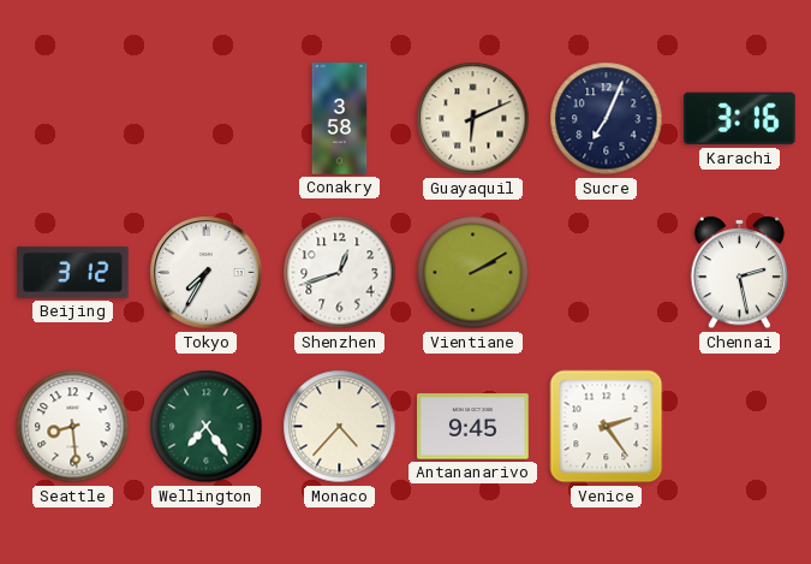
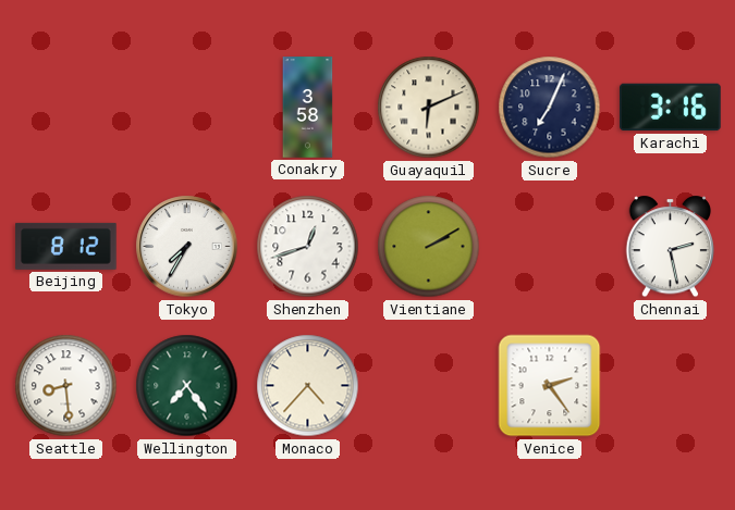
Beijing: 3:12 -> 8:12 (66, 246)
Antananarivo: 9:45 -> none (473, 427)
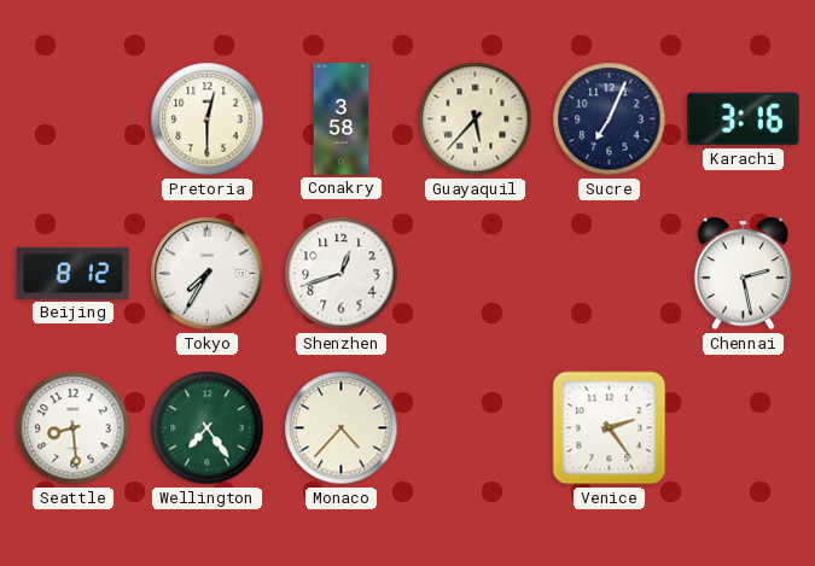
Pretoria: none -> 12:30 (208, 119)
Guayaquil: 6:11 -> 5:37 (476, 119)
Vientiane: 2:10 -> none (429, 247)
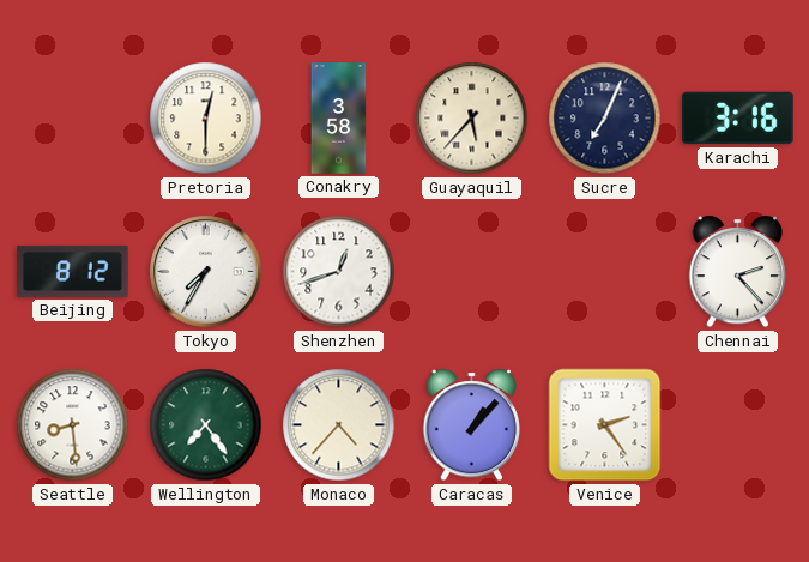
Chennai: 2:28 -> 2:23 (738, 272)
Caracas: none -> 1:07 (472, 425)
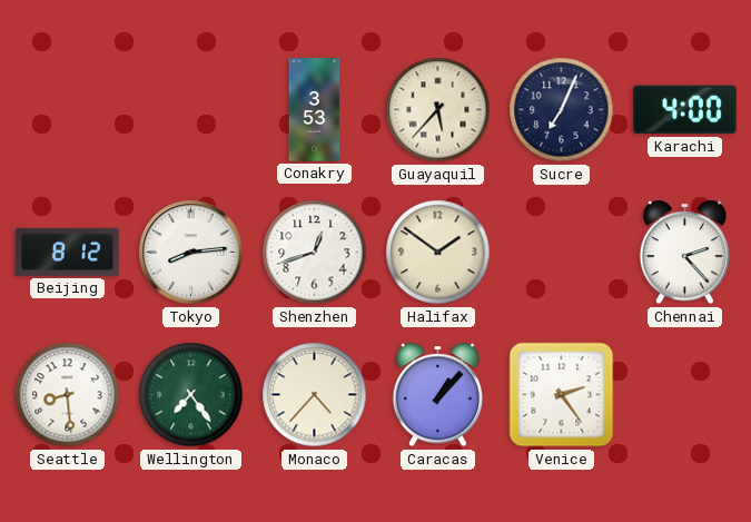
Pretoria: 12:30 -> none (206, 119)
Conakry: 3:58 -> 3:53 (315, 110)
Karachi: 3:16 -> 4:00 (685, 110)
Tokyo: 7:35 -> 8:14 (191, 253)
Halifax: none -> 1:51 (438, 253)
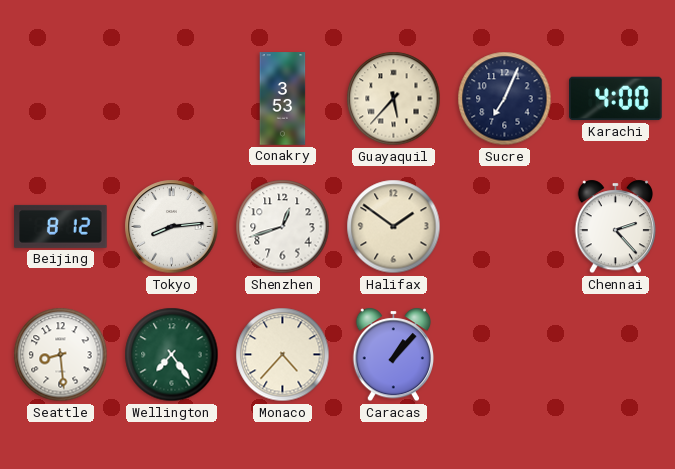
Venice: 2:24 -> none (562, 395)
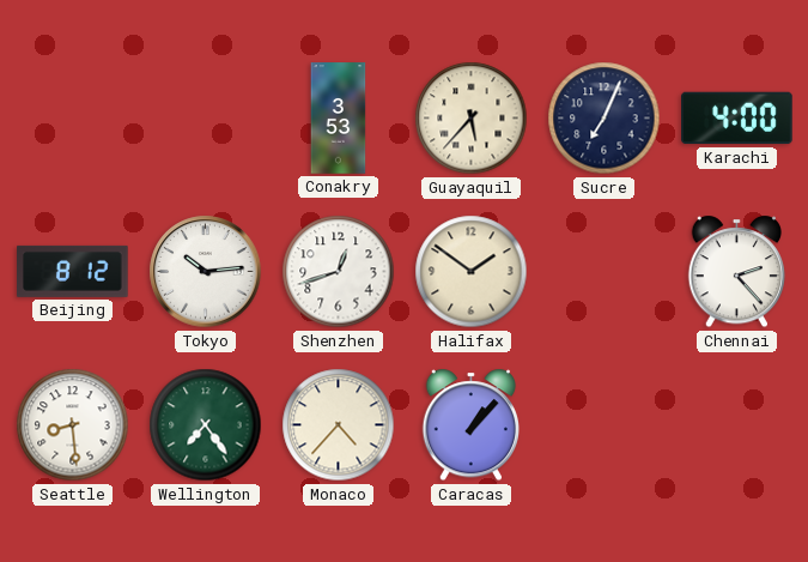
Tokyo: 8:14 -> 10:14 (206, 272)
